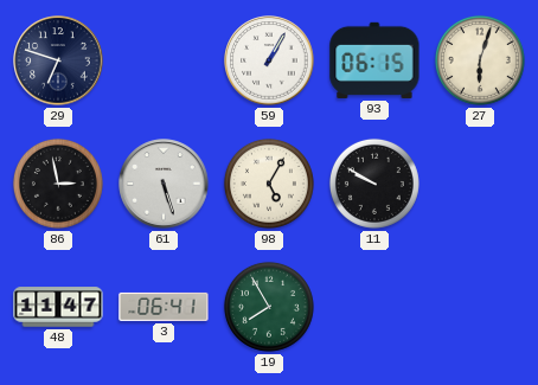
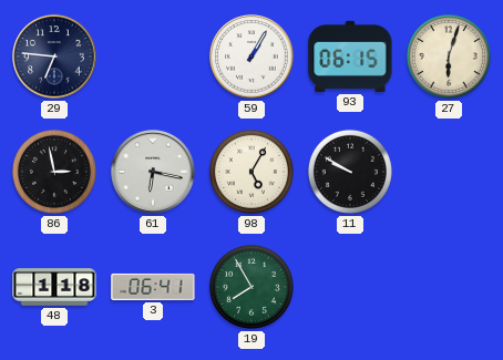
29: 6:48 -> 6:46 (54, 56)
61: 5:27 -> 6:17 (153, 172)
48: 11:47 -> 1:18 (54, 287)
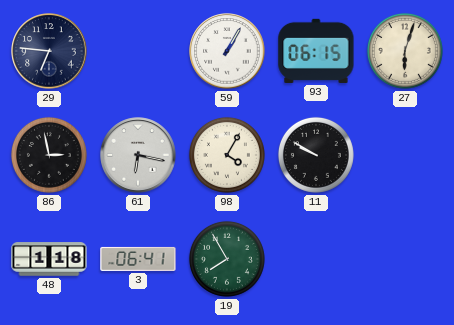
98: 5:05 -> 4:05 (227, 155)
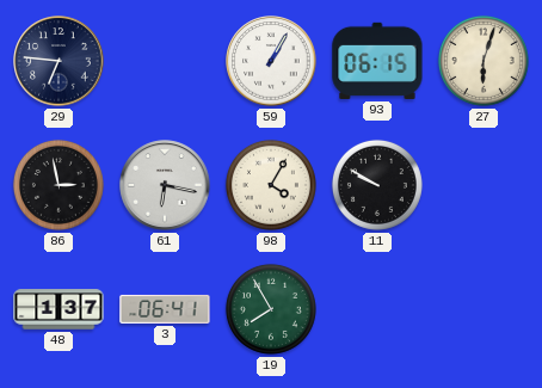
48: 1:18 -> 1:37 (58, 309)
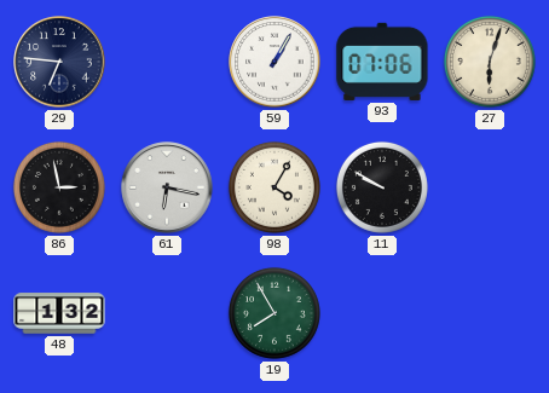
93: 06:15 -> 07:06 (382, 62)
48: 1:37 -> 1:32 (59, 313)
3: 06:41 -> none (165, 309)
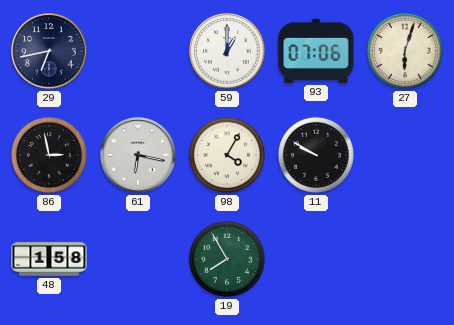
29: 6:46 -> 6:43 (49, 51)
59: 1:05 -> 1:00 (227, 51)
48: 1:32 -> 1:58 (49, 259)
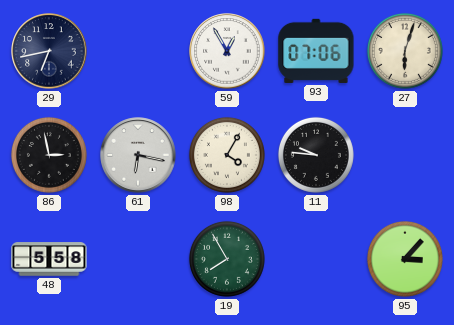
59: 1:00 -> 12:55 (227, 51)
11: 9:50 -> 9:46 (316, 155)
48: 1:58 -> 5:58 (49, 259)
95: none -> 3:07 (405, 259)
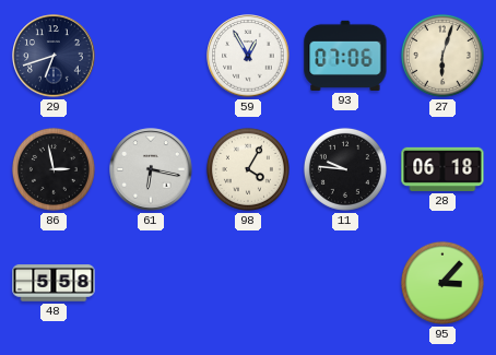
29: 6:43 -> 6:42 (54, 56)
28: none -> 06:18 (442, 169)
19: 7:55 -> none (227, 259)
